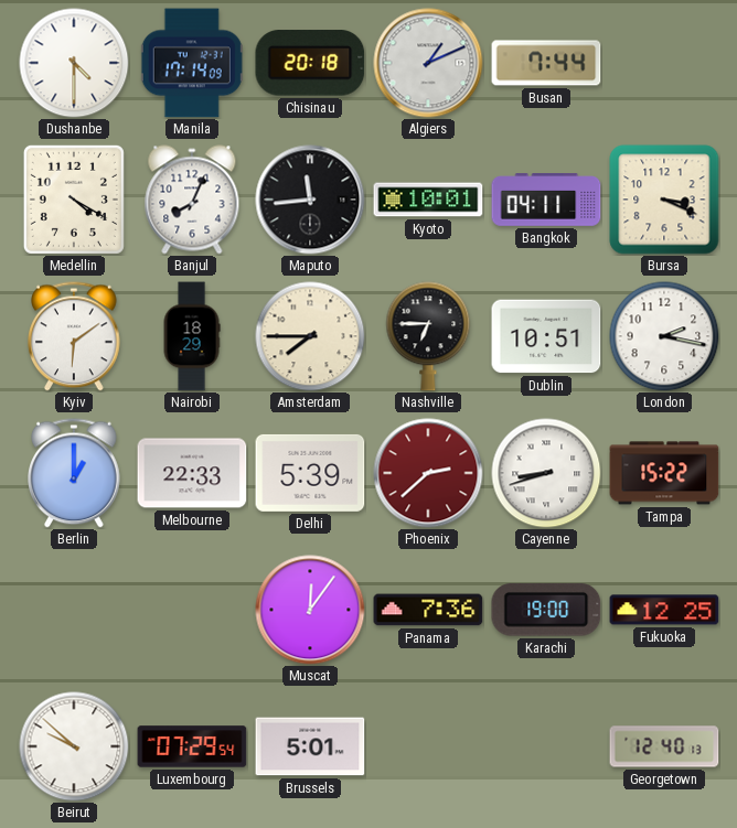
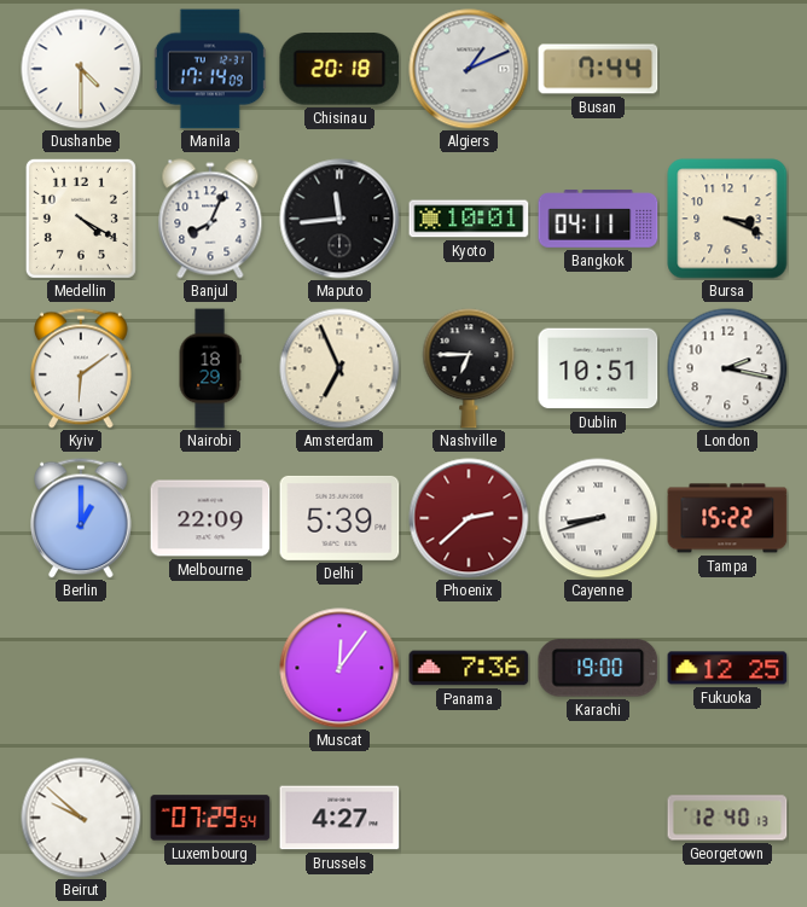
Amsterdam: 7:45 -> 6:56 (339, 368)
Melbourne: 22:33 -> 22:09 (210, 518)
Brussels: 5:01 -> 4:27 (339, 818)
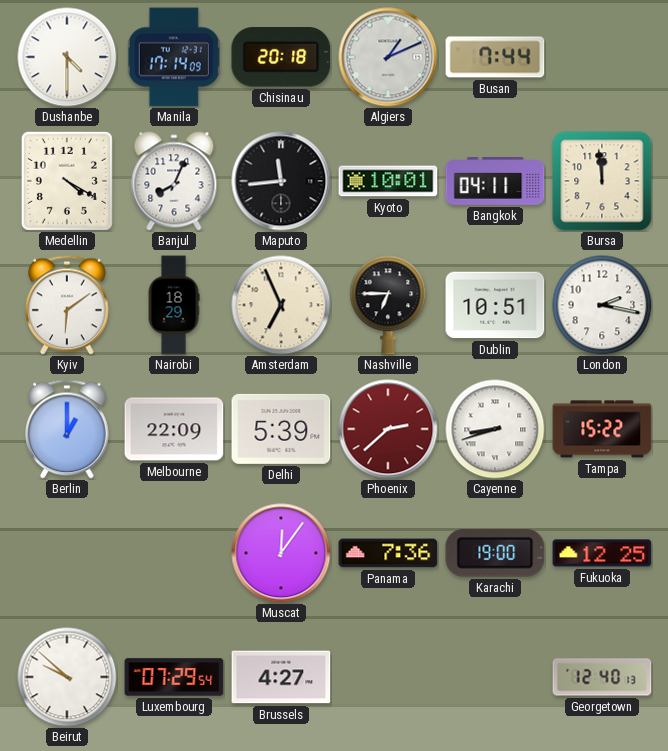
Bursa: 3:19 -> 11:59 (602, 181)
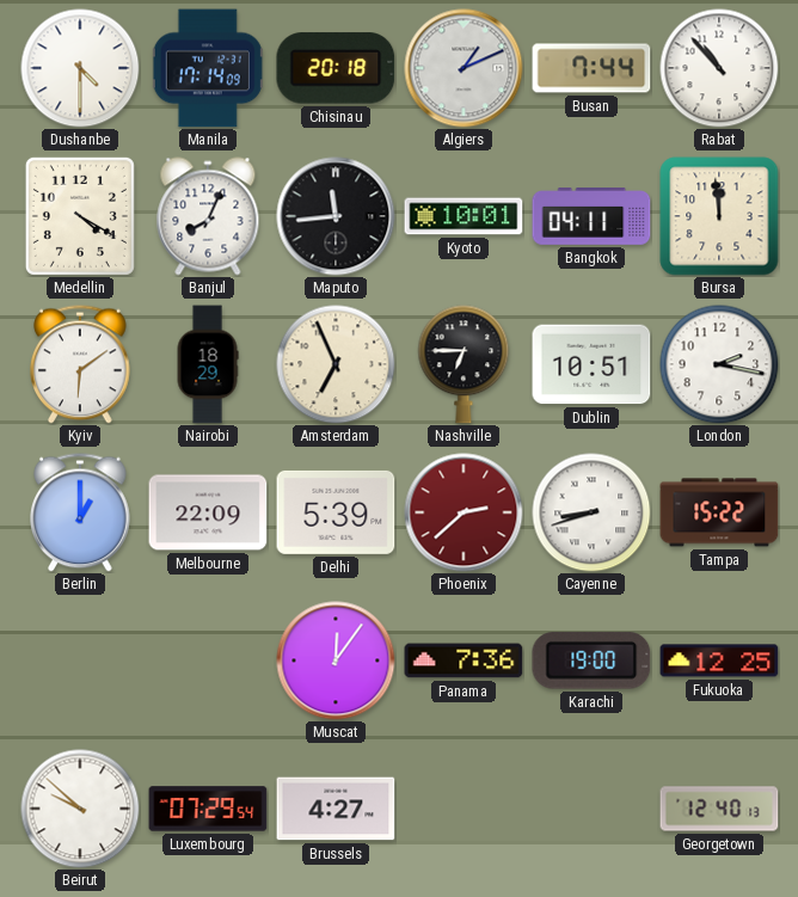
Rabat: none -> 10:53 (719, 68)
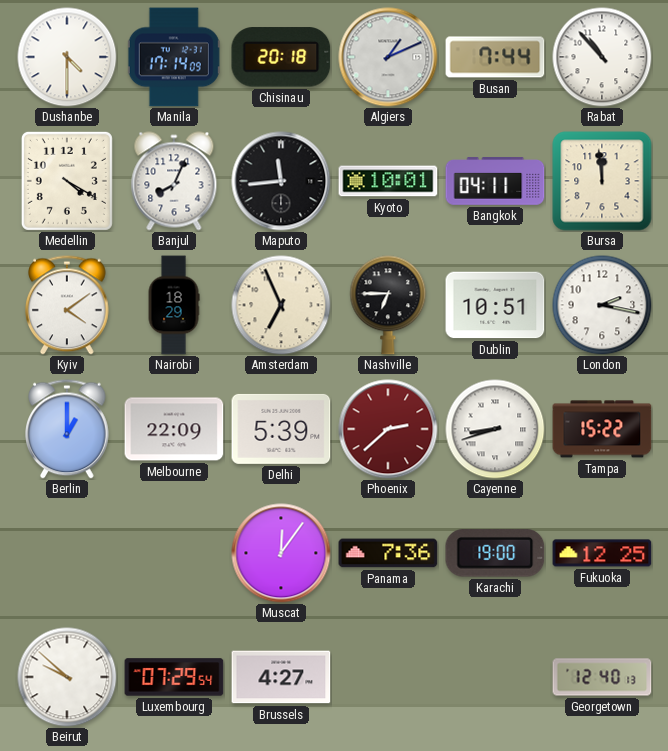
Kyiv: 6:09 -> 4:09 (68, 305)
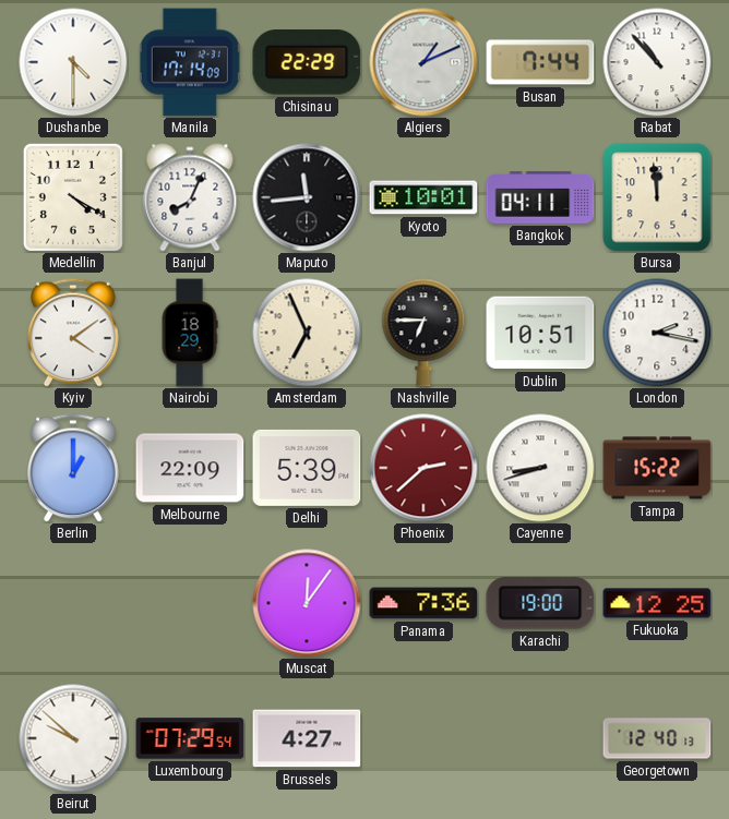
Chisinau: 20:18 -> 22:29 (307, 62)
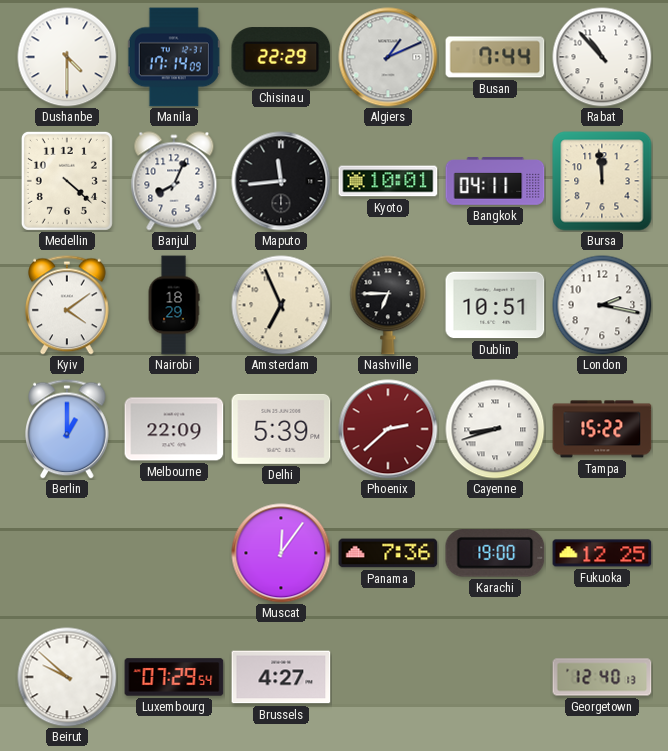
Medellin: 4:20 -> 4:22 (67, 181)
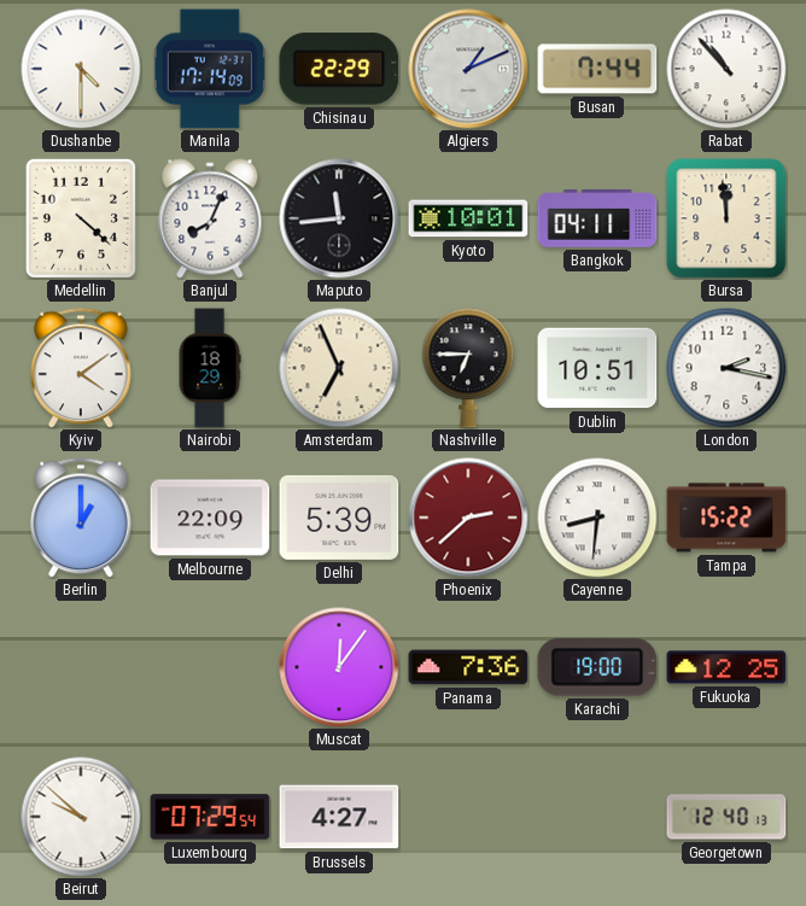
Cayenne: 8:42 -> 8:31 (597, 518)
